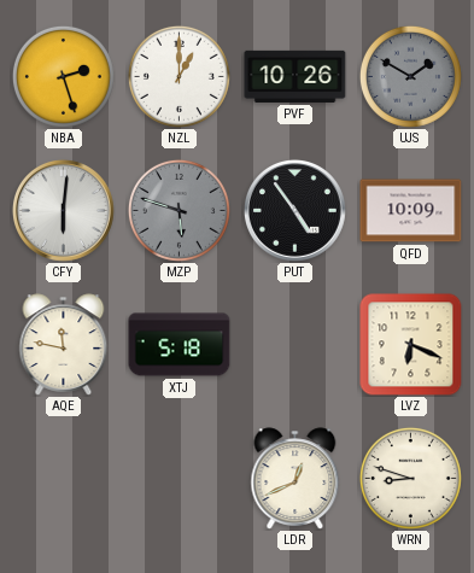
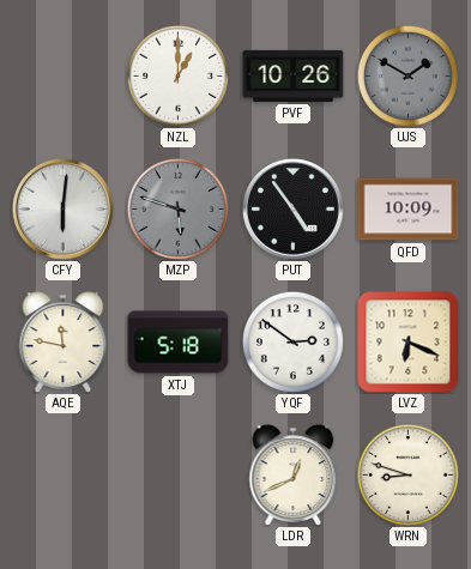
NBA: 2:27 -> none (63, 76)
YQF: none -> 2:51 (292, 341)
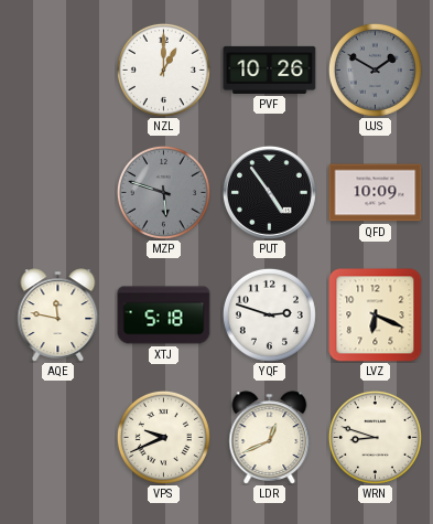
CFY: 6:01 -> none (62, 208)
YQF: 2:51 -> 2:48 (269, 314)
VPS: none -> 9:41 (163, 437)
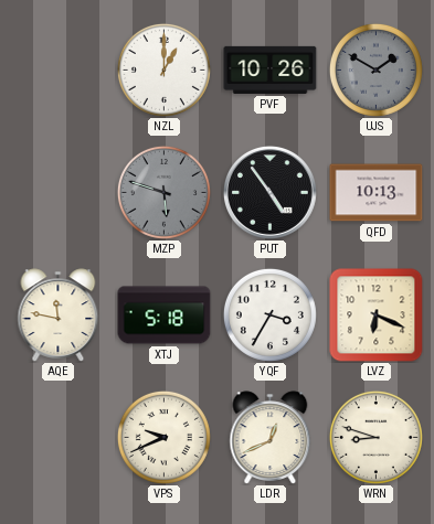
QFD: 10:09 -> 10:13 (377, 193)
YQF: 2:48 -> 3:35 (269, 314)
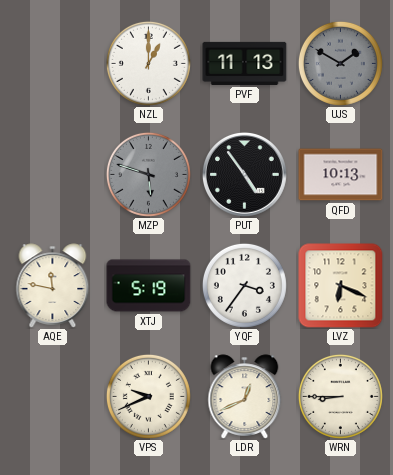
PVF: 10:26 -> 11:13 (245, 63)
XTJ: 5:18 -> 5:19 (149, 286)
YQF: 3:35 -> 3:36 (244, 285)
WRN: 8:48 -> 8:45 (340, 396)
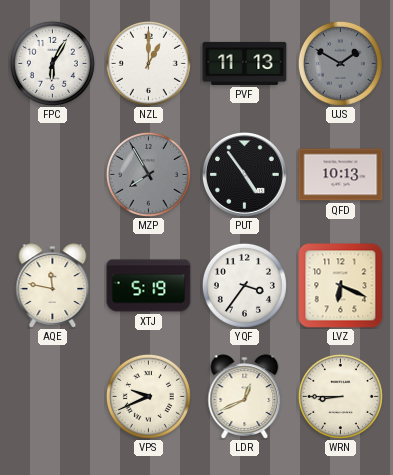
FPC: none -> 6:05 (52, 63)
MZP: 5:48 -> 7:55 (148, 174)
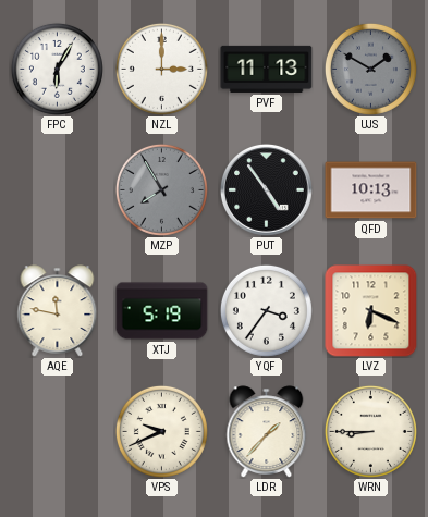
NZL: 1:00 -> 3:00 (161, 69)
LDR: 12:41 -> 1:37 (267, 432)
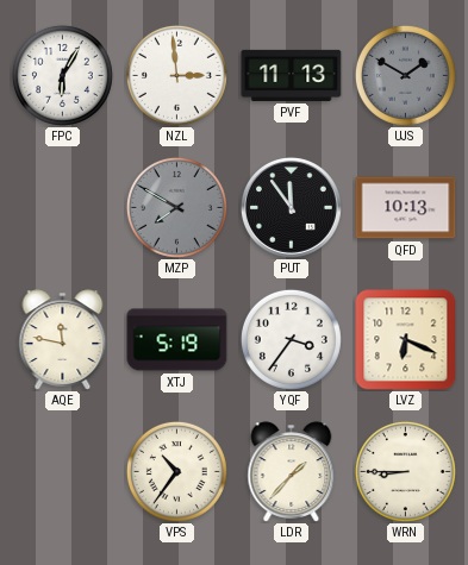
NZL: 3:00 -> 2:59 (176, 75)
MZP: 7:55 -> 7:50 (176, 207)
PUT: 4:54 -> 11:54 (291, 207)
VPS: 9:41 -> 10:36 (176, 471)
